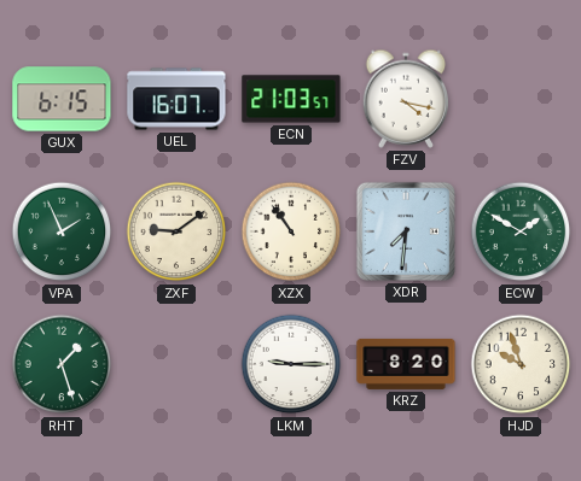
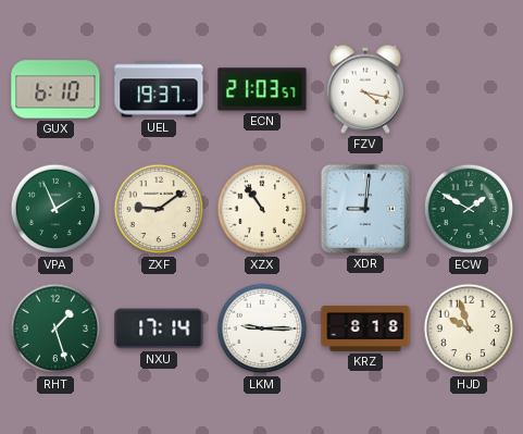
GUX: 6:15 -> 6:10 (55, 89)
UEL: 16:07 -> 19:37 (159, 89)
XDR: 7:31 -> 9:01 (365, 209)
NXU: none -> 17:14 (159, 328)
KRZ: 8:20 -> 8:18 (365, 328)
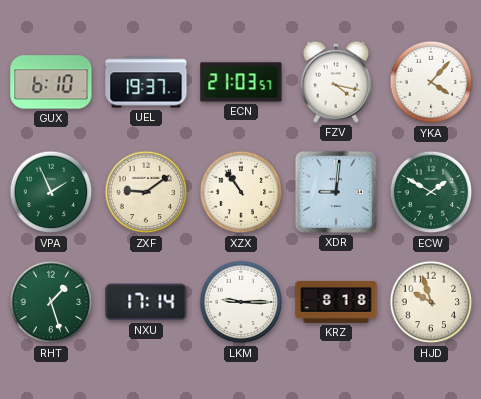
YKA: none -> 4:07 (431, 82)
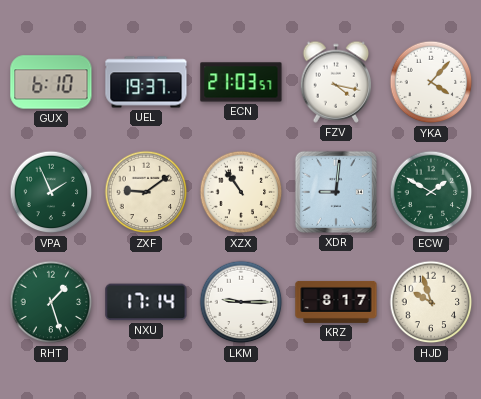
KRZ: 8:18 -> 8:17 (336, 302)
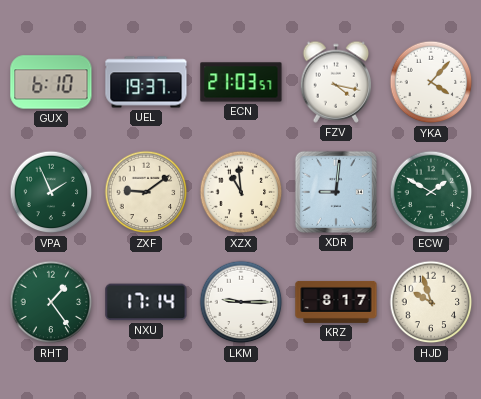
XZX: 10:54 -> 10:59 (241, 192)
RHT: 1:27 -> 1:24 (51, 302)
